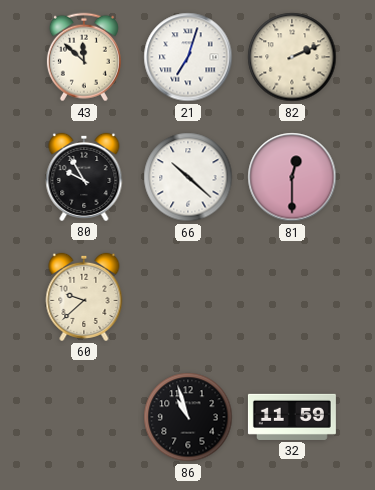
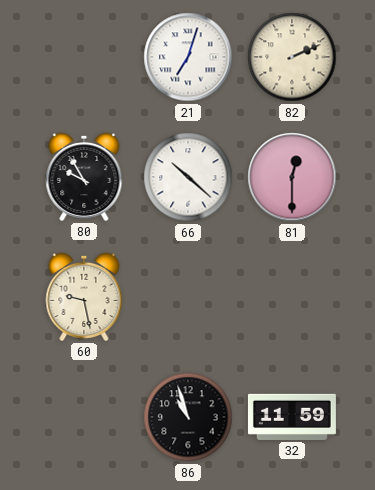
43: 11:52 -> none (84, 57)
60: 9:38 -> 9:28 (84, 297)
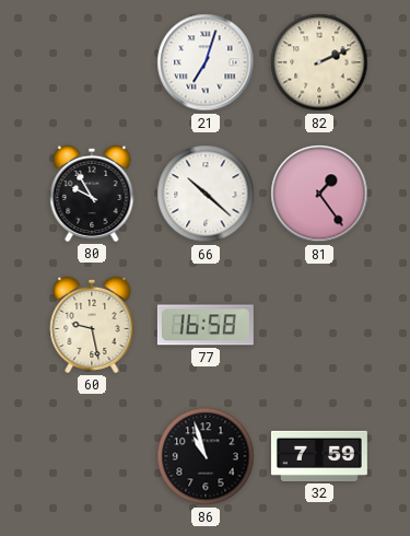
81: 12:30 -> 1:24 (319, 194)
77: none -> 16:58 (206, 325)
32: 11:59 -> 7:59 (319, 456)
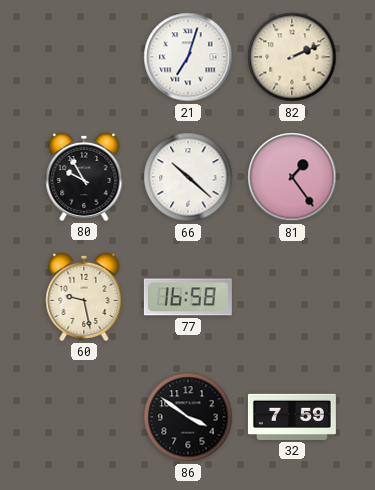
86: 10:57 -> 3:51 (188, 417)
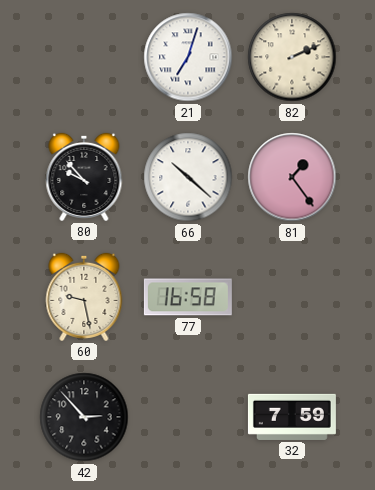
80: 9:55 -> 9:53 (84, 177)
42: none -> 2:53 (84, 417)
86: 3:51 -> none (188, 417)
